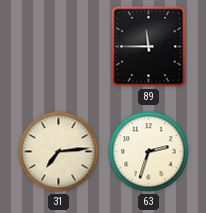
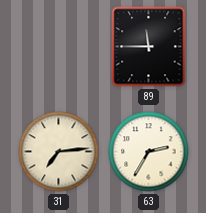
63: 2:33 -> 2:35 (149, 152)
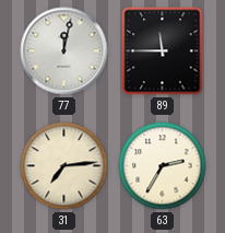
77: none -> 12:02 (64, 51)
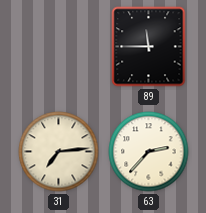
77: 12:02 -> none (64, 51)
63: 2:35 -> 2:37 (149, 152)
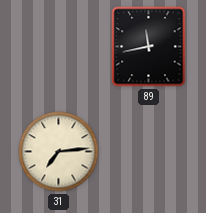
89: 11:45 -> 11:43 (149, 47)
63: 2:37 -> none (149, 152)
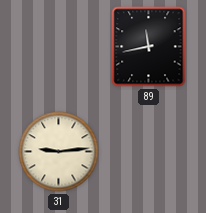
31: 7:14 -> 9:14 (59, 152)
